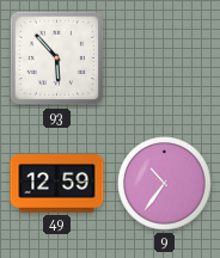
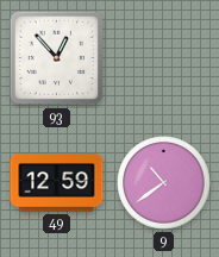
93: 5:53 -> 12:53 (57, 58)
9: 10:36 -> 10:39 (164, 183)
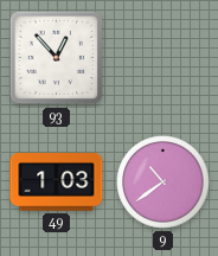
49: 12:59 -> 1:03 (57, 183)
